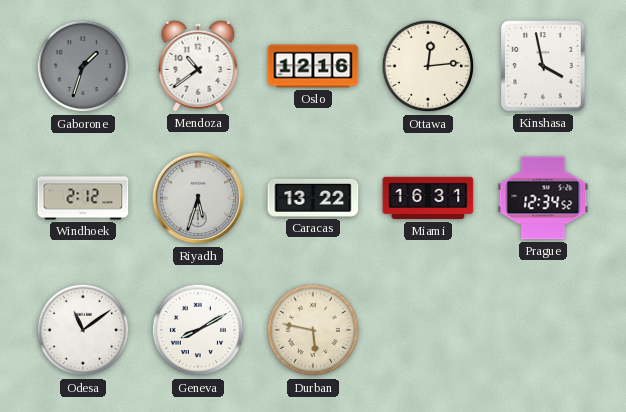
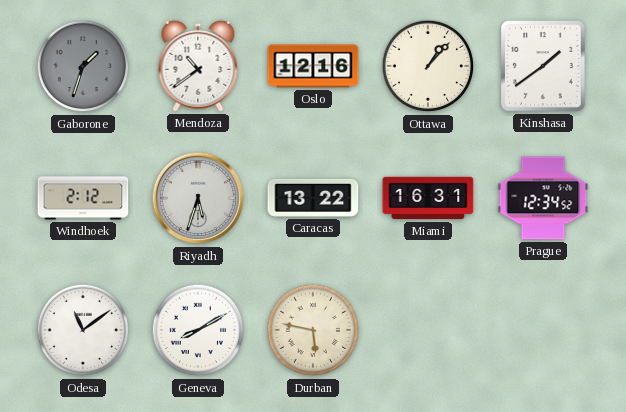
Ottawa: 12:14 -> 1:07 (428, 66)
Kinshasa: 3:58 -> 1:39 (543, 66)
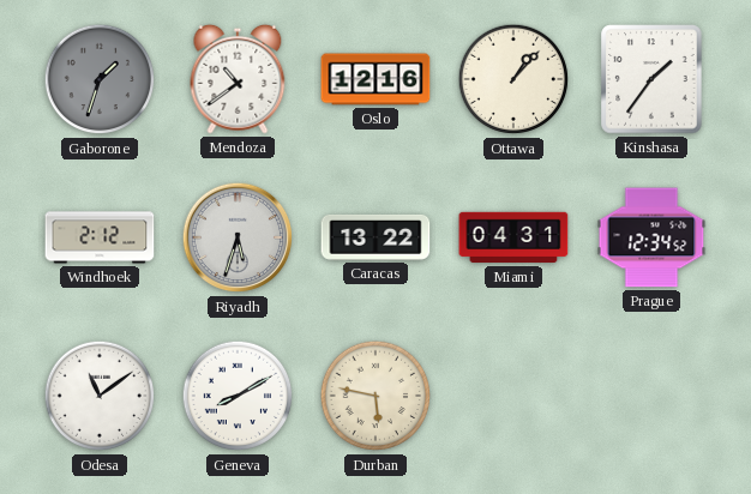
Kinshasa: 1:39 -> 1:36 (651, 79)
Miami: 16:31 -> 04:31 (513, 237)
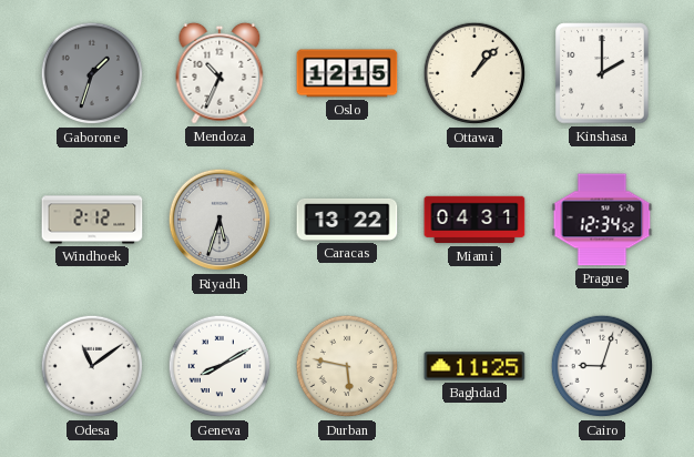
Mendoza: 10:39 -> 10:34 (220, 73)
Oslo: 12:16 -> 12:15 (347, 73)
Kinshasa: 1:36 -> 2:00 (602, 73)
Baghdad: none -> 11:25 (474, 366)
Cairo: none -> 9:03 (602, 366)
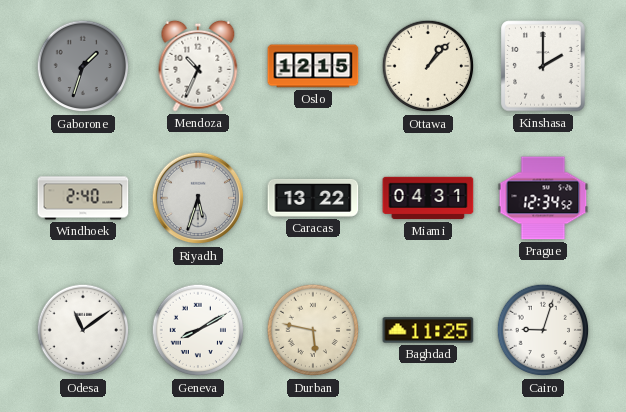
Windhoek: 2:12 -> 2:40 (83, 198)
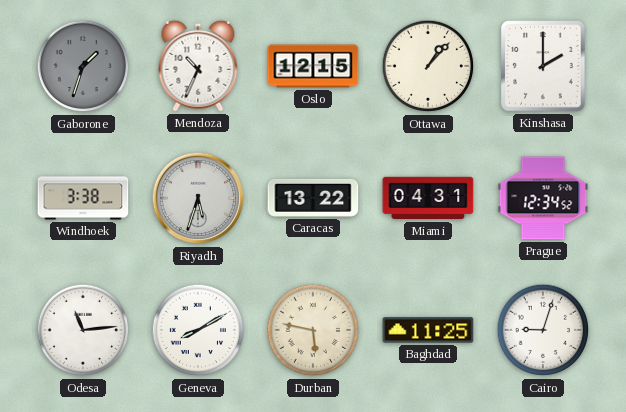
Windhoek: 2:40 -> 3:38 (83, 198)
Odesa: 11:09 -> 11:14 (83, 330)
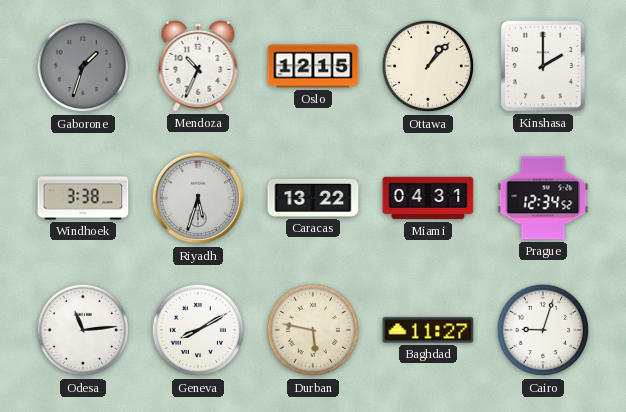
Baghdad: 11:25 -> 11:27 (428, 330)
